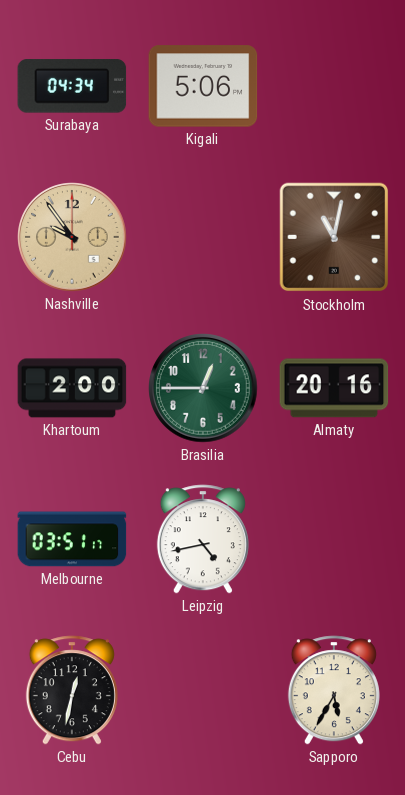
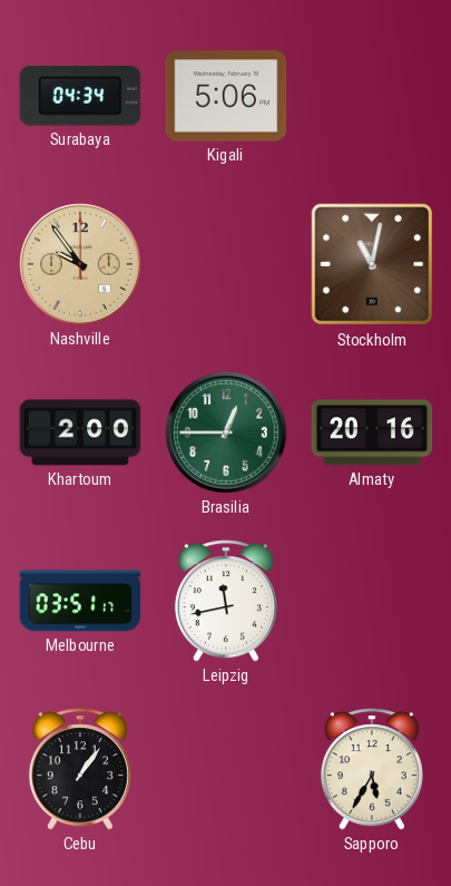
Leipzig: 4:43 -> 11:43 (226, 601)
Cebu: 12:32 -> 1:06 (80, 769)
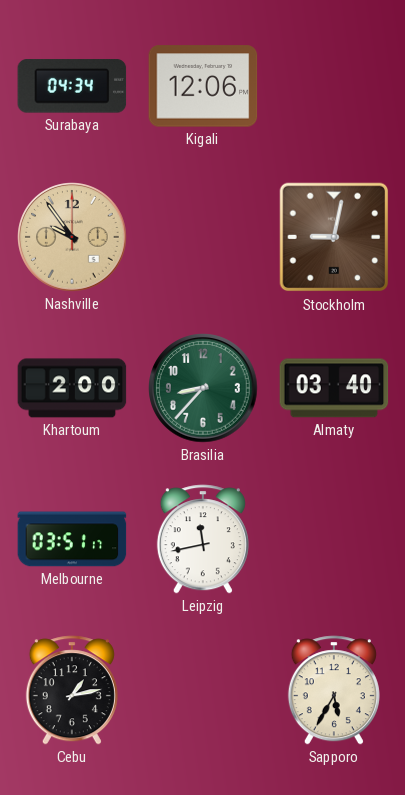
Kigali: 5:06 -> 12:06 (203, 86)
Stockholm: 11:02 -> 9:02 (334, 237)
Brasilia: 12:45 -> 8:37 (203, 388)
Almaty: 20:16 -> 03:40 (334, 388)
Cebu: 1:06 -> 1:13 (72, 690)
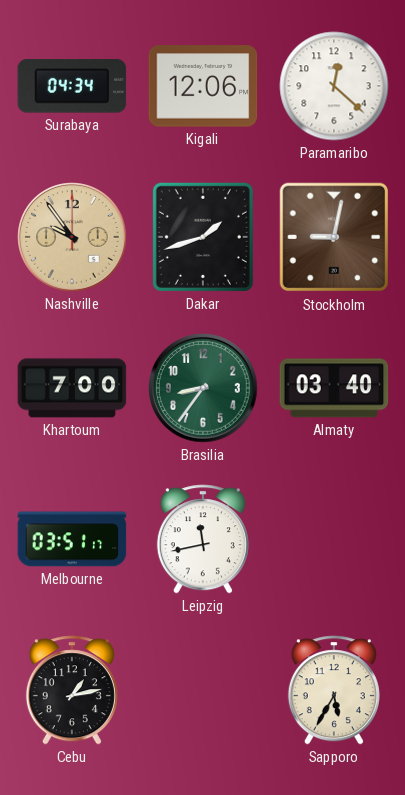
Paramaribo: none -> 12:22 (334, 86)
Dakar: none -> 1:42 (203, 237)
Khartoum: 2:00 -> 7:00 (72, 388)
Brasilia: 8:37 -> 8:36 (203, 388)
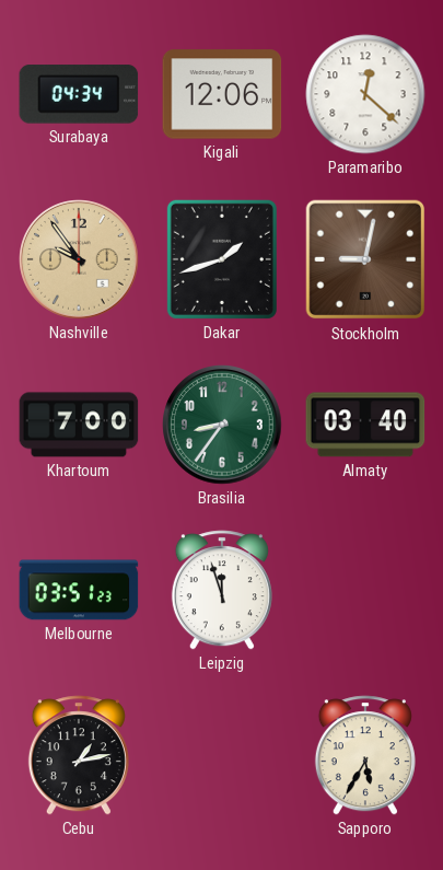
Melbourne: 03:51:17 -> 03:51:23 (79, 590)
Leipzig: 11:43 -> 11:57 (222, 590)
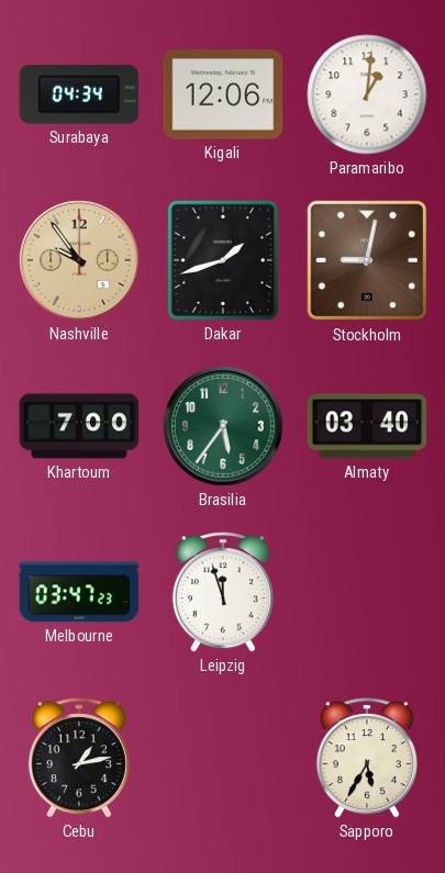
Paramaribo: 12:22 -> 1:01 (367, 94)
Brasilia: 8:36 -> 5:36 (223, 426)
Melbourne: 03:51 -> 03:47 (79, 592)
